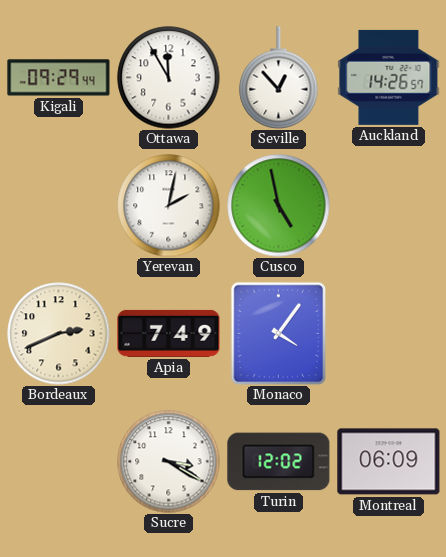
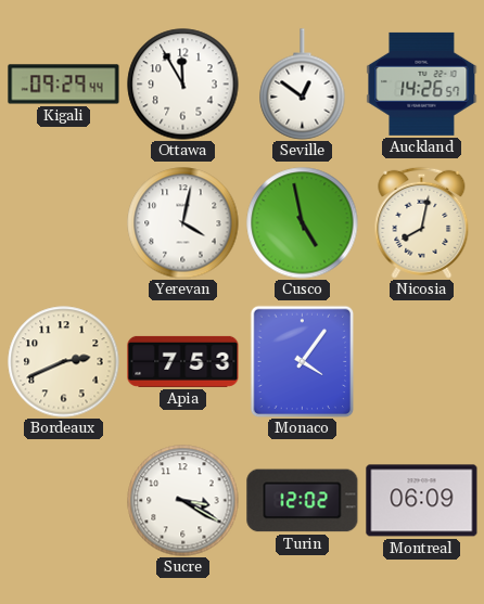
Seville: 12:53 -> 12:51 (303, 85)
Yerevan: 2:02 -> 4:02 (183, 223)
Nicosia: none -> 8:02 (422, 222)
Apia: 7:49 -> 7:53 (183, 361)
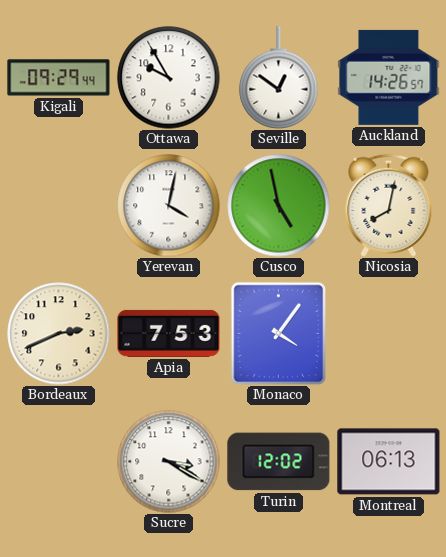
Ottawa: 11:55 -> 9:55 (169, 78)
Montreal: 06:09 -> 06:13 (389, 462)
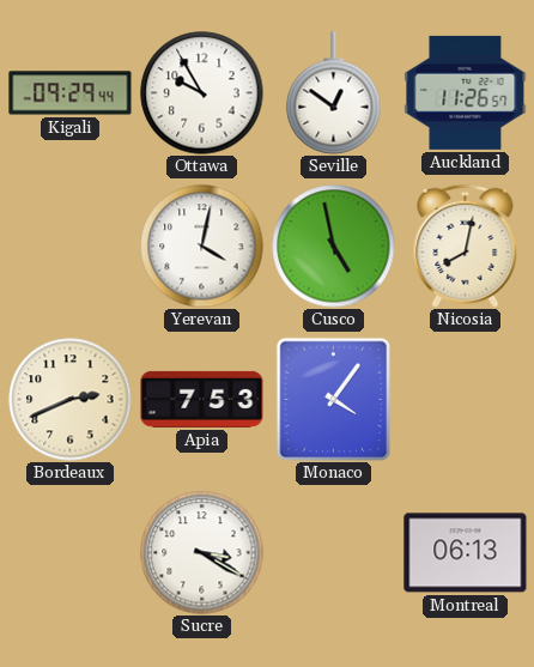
Auckland: 14:26 -> 11:26 (466, 92)
Turin: 12:02 -> none (279, 462)
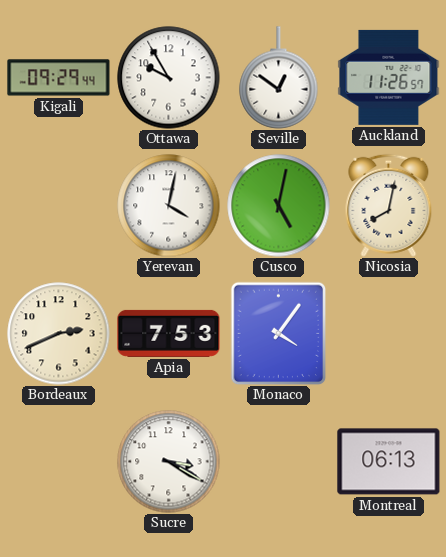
Cusco: 4:58 -> 5:02 (279, 206)
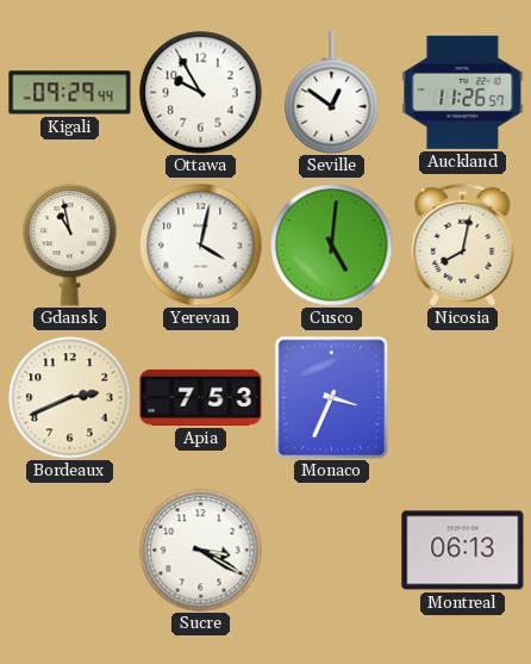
Gdansk: none -> 10:58 (70, 246)
Cusco: 5:02 -> 5:01 (332, 246)
Monaco: 4:06 -> 3:34 (332, 397)
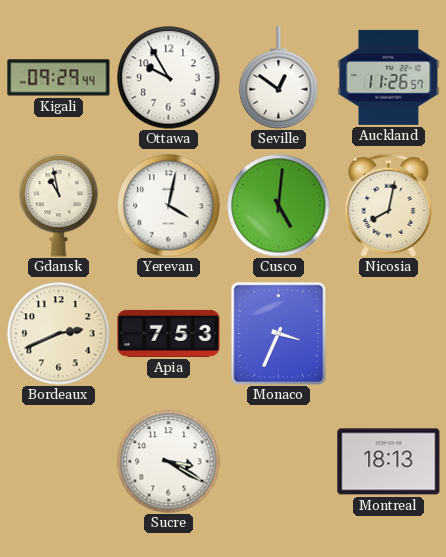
Montreal: 06:13 -> 18:13 (389, 462)
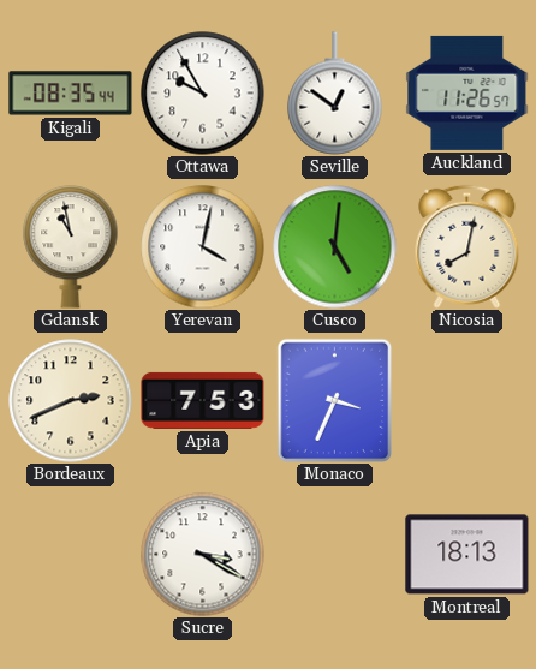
Kigali: 09:29 -> 08:35 (71, 94)
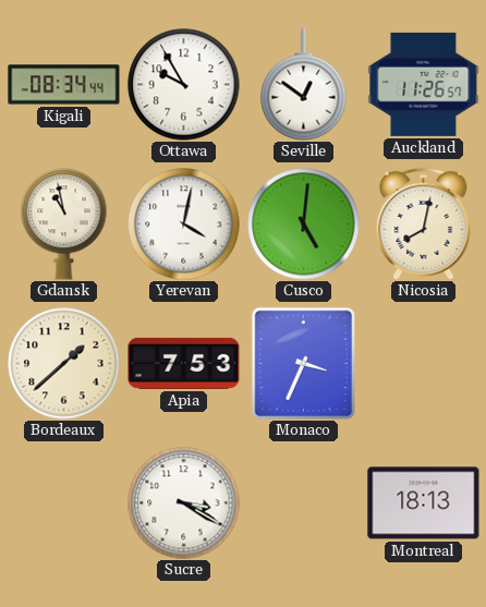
Kigali: 08:35 -> 08:34 (64, 85)
Bordeaux: 2:41 -> 1:38 (64, 364)
